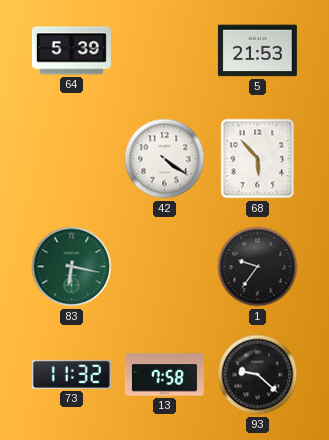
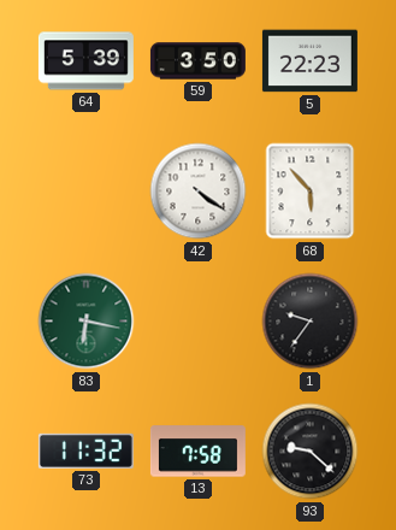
59: none -> 3:50 (197, 61)
5: 21:53 -> 22:23 (309, 61)
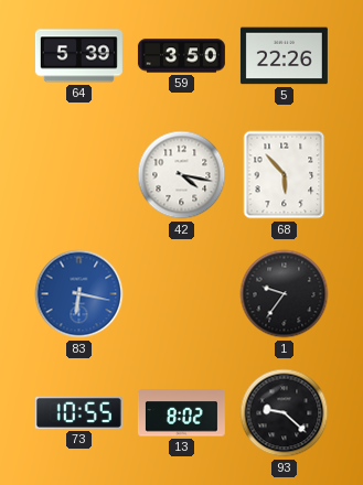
5: 22:23 -> 22:26 (284, 56)
42: 4:21 -> 4:17 (182, 175)
83 dial: green -> blue (79, 294)
73: 11:32 -> 10:55 (78, 412)
13: 7:58 -> 8:02 (181, 413)
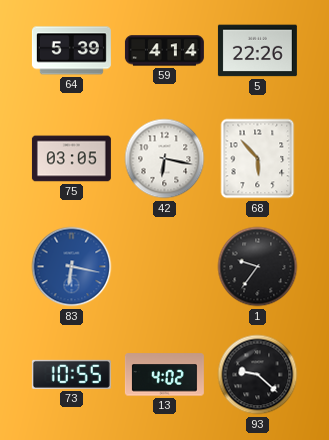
59: 3:50 -> 4:14 (164, 51)
75: none -> 03:05 (71, 159)
42: 4:17 -> 6:17 (165, 159)
13: 8:02 -> 4:02 (164, 375)
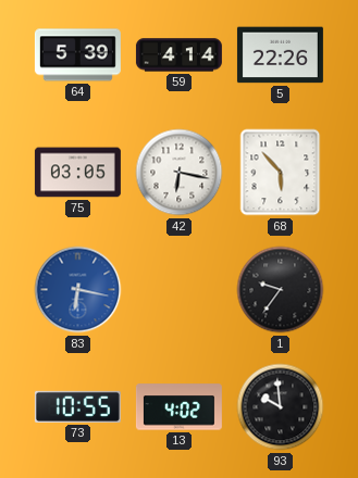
93: 9:22 -> 9:59 (281, 407)
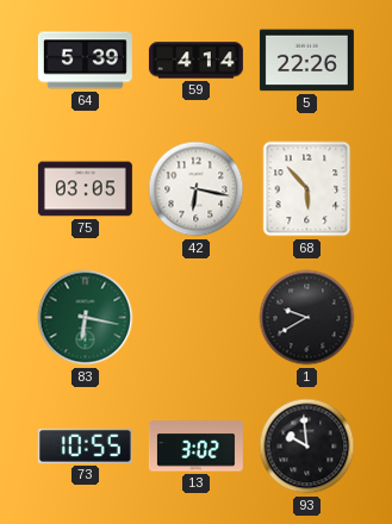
83 dial: blue -> green (86, 318)
1: 9:36 -> 9:40 (307, 318)
13: 4:02 -> 3:02 (195, 447)
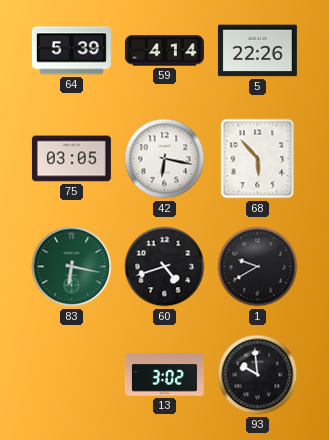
60: none -> 4:42 (165, 267)
73: 10:55 -> none (85, 445)
